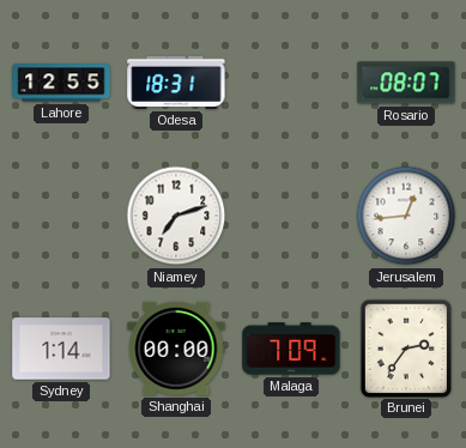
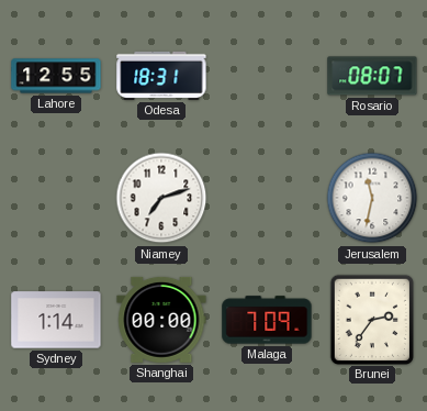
Jerusalem: 12:44 -> 11:32 (372, 198)
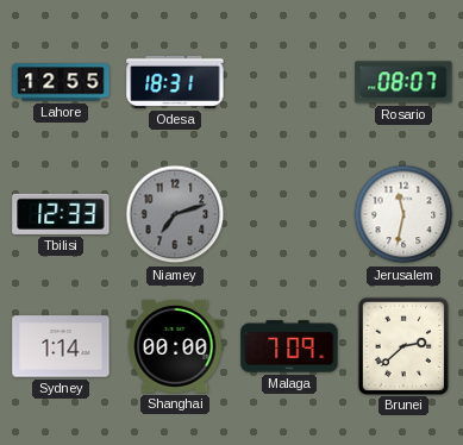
Tbilisi: none -> 12:33 (61, 214)
Niamey dial: white -> grey (175, 214)
Brunei: 2:36 -> 2:38 (402, 345)
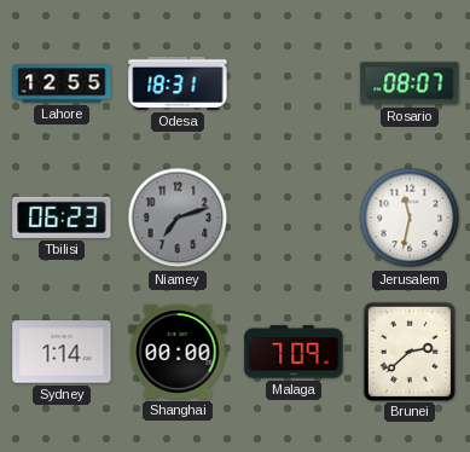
Tbilisi: 12:33 -> 06:23 (62, 218)
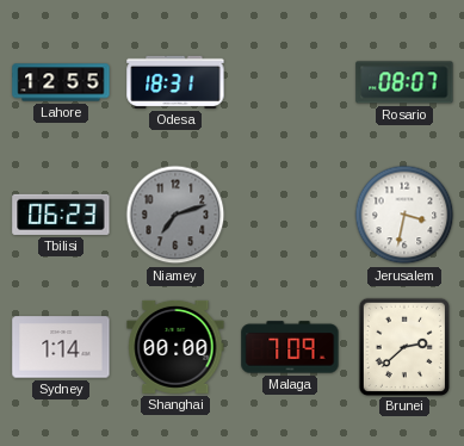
Jerusalem: 11:32 -> 3:32 (404, 215)
